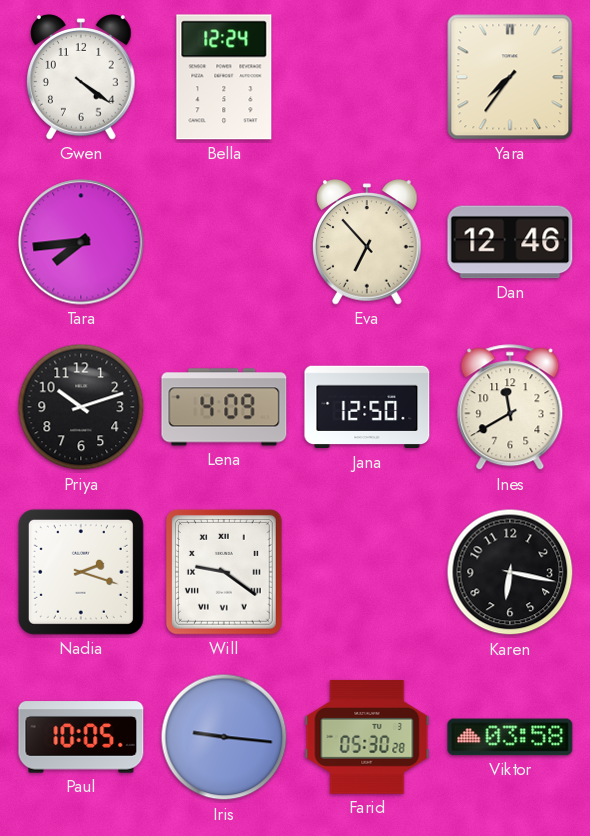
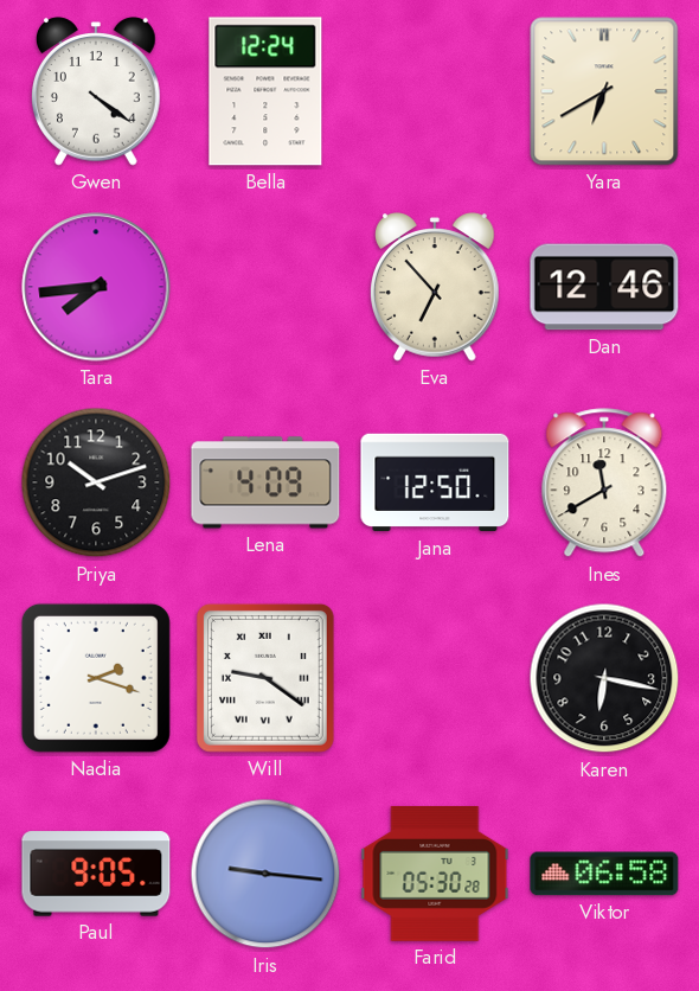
Yara: 7:36 -> 6:40 (604, 91)
Paul: 10:05 -> 9:05 (96, 874)
Viktor: 03:58 -> 06:58 (604, 874)
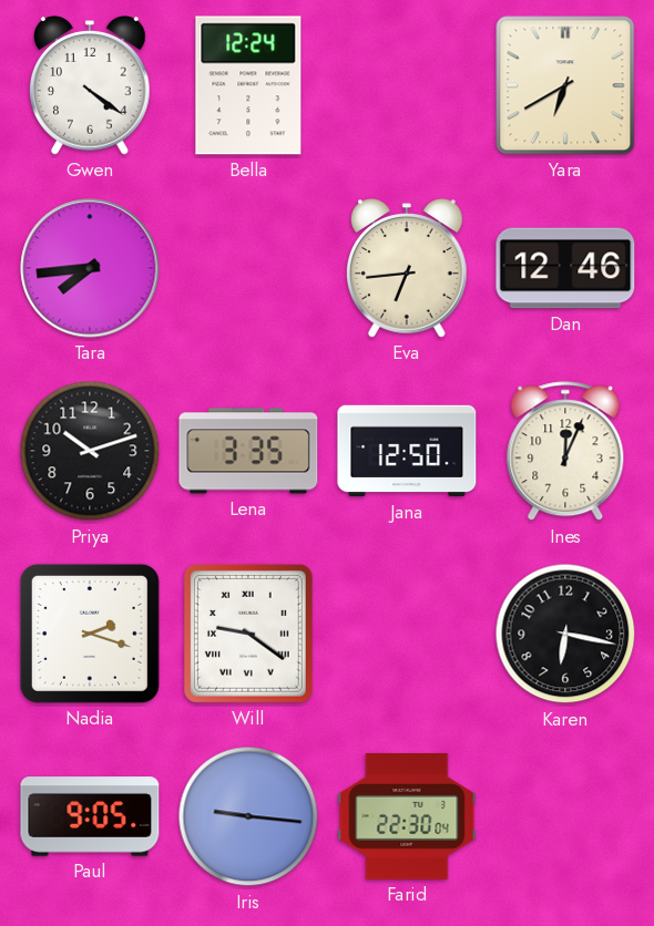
Eva: 6:53 -> 6:44 (408, 268)
Lena: 4:09 -> 3:35 (248, 451)
Ines: 11:40 -> 12:04 (565, 452)
Farid: 05:30 -> 22:30 (407, 816)
Viktor: 06:58 -> none (604, 874)
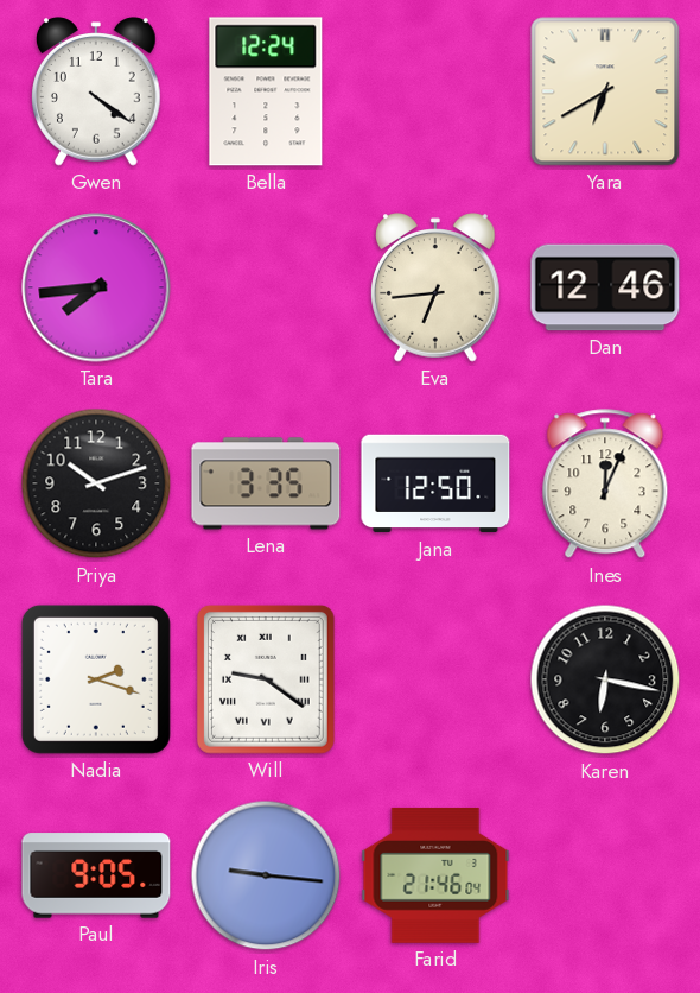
Farid: 22:30 -> 21:46 (435, 875)
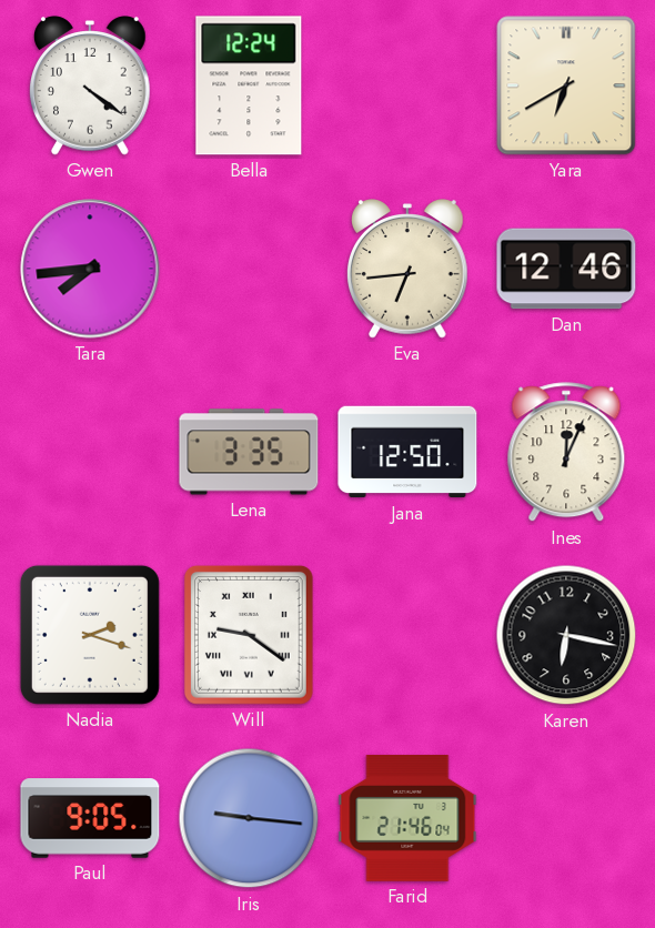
Priya: 10:12 -> none (96, 483)
